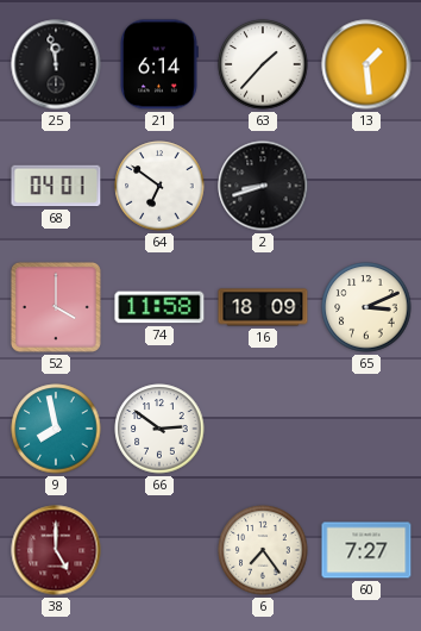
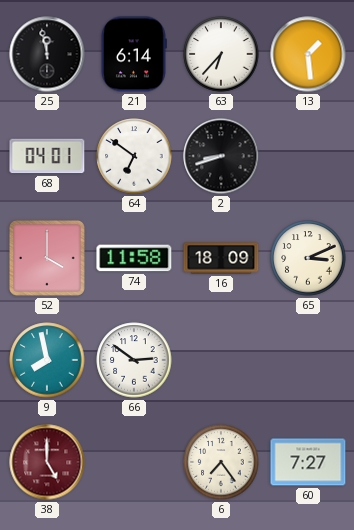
63: 1:37 -> 6:37 (221, 54)
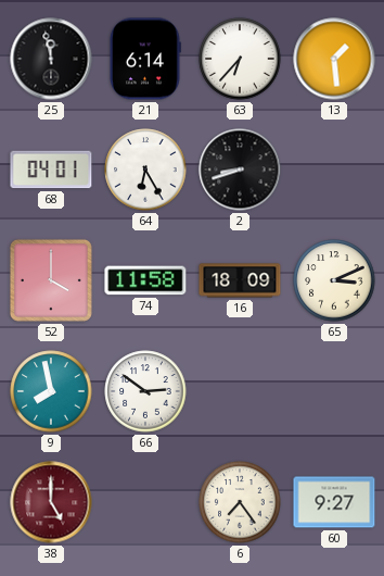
64: 6:51 -> 6:25 (145, 170)
60: 7:27 -> 9:27 (334, 502)
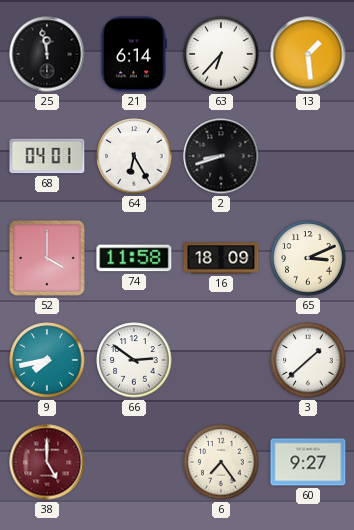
9: 7:58 -> 7:43 (47, 360)
3: none -> 1:38 (308, 360)
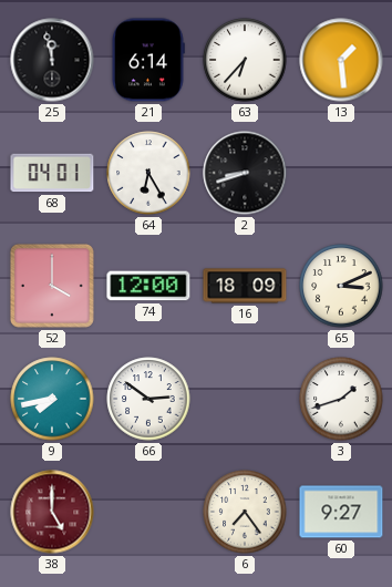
74: 11:58 -> 12:00 (148, 286)
3: 1:38 -> 1:42 (341, 399)
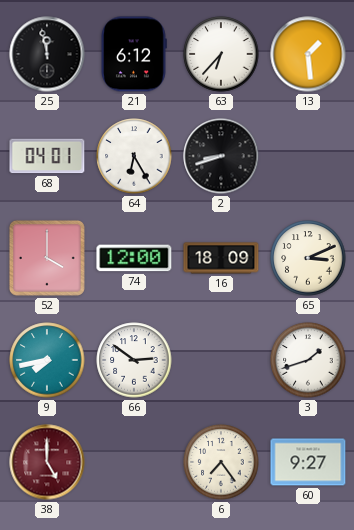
21: 6:14 -> 6:12 (134, 54)
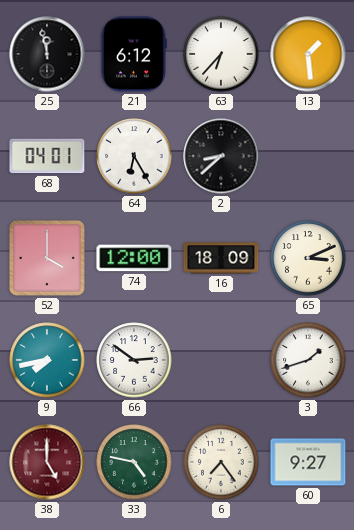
2: 8:42 -> 8:38 (221, 156)
33: none -> 4:47 (134, 462)
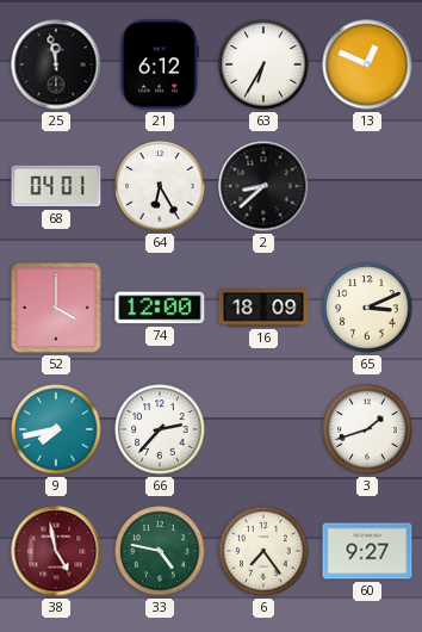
63: 6:37 -> 6:35 (263, 64)
13: 1:29 -> 12:49 (367, 64)
66: 2:51 -> 2:37 (160, 429)
38: 5:00 -> 4:58 (56, 551)
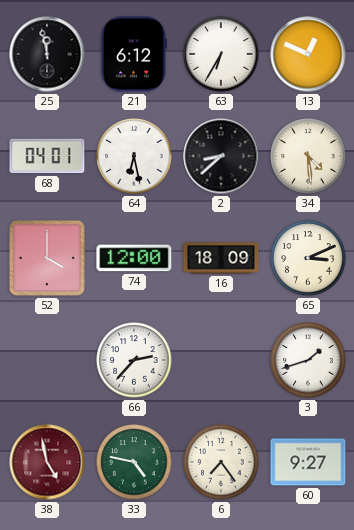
64: 6:25 -> 6:28 (134, 156)
34: none -> 4:29 (308, 156)
9: 7:43 -> none (56, 429)
